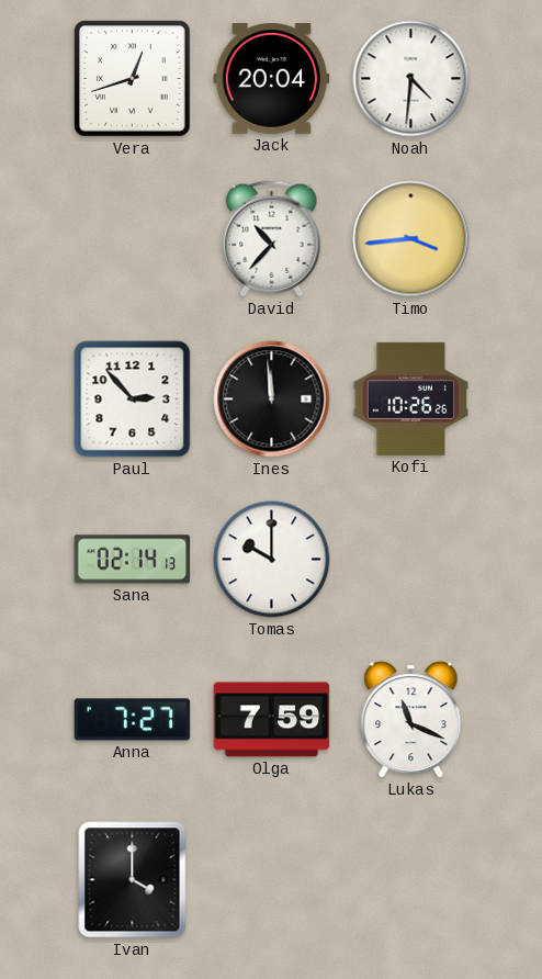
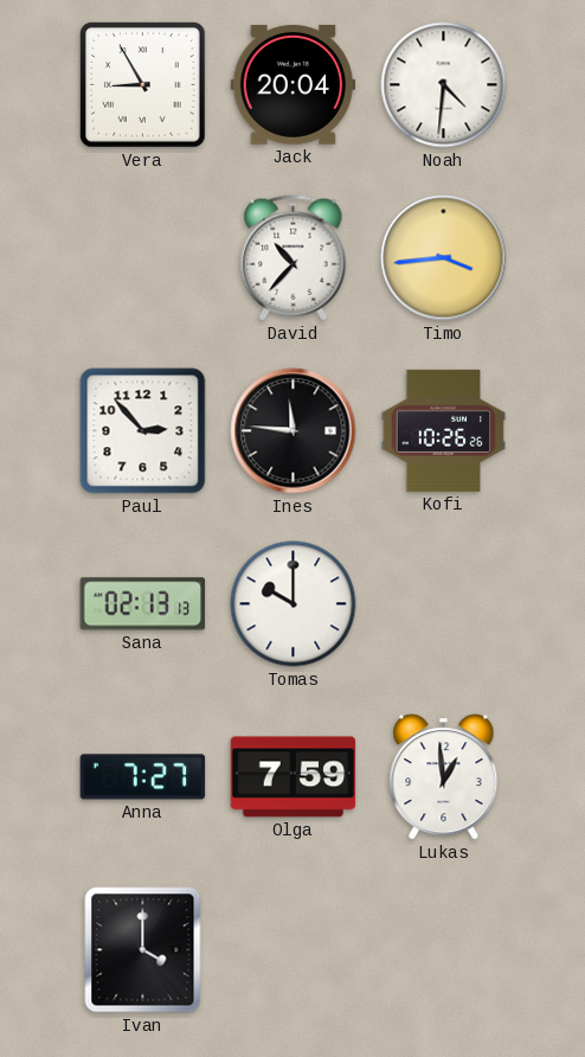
Vera: 12:42 -> 8:55 (143, 85)
Ines: 11:59 -> 11:46 (294, 431)
Sana: 02:14 -> 02:13 (143, 604)
Lukas: 11:19 -> 12:59 (444, 777)
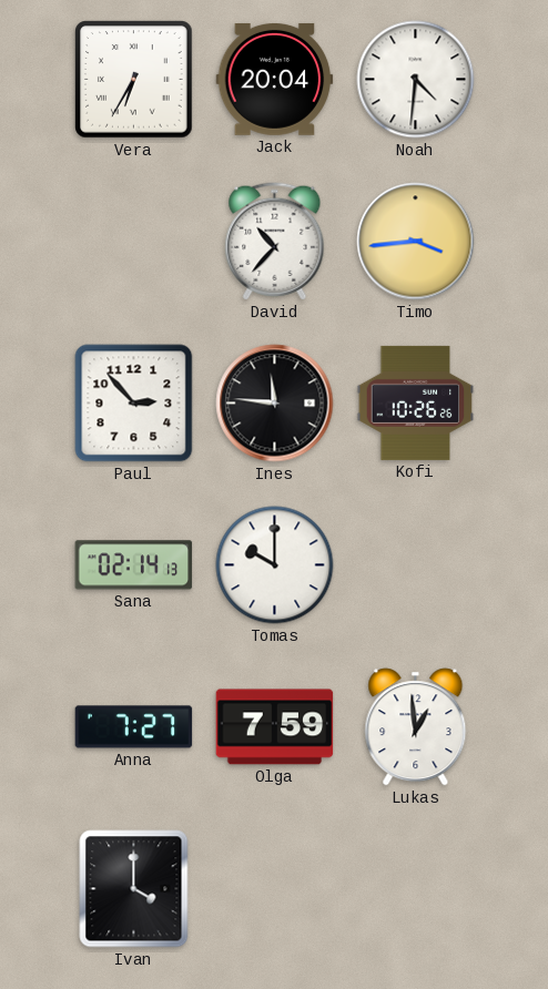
Vera: 8:55 -> 6:35 (134, 80)
Sana: 02:13 -> 02:14 (134, 565)
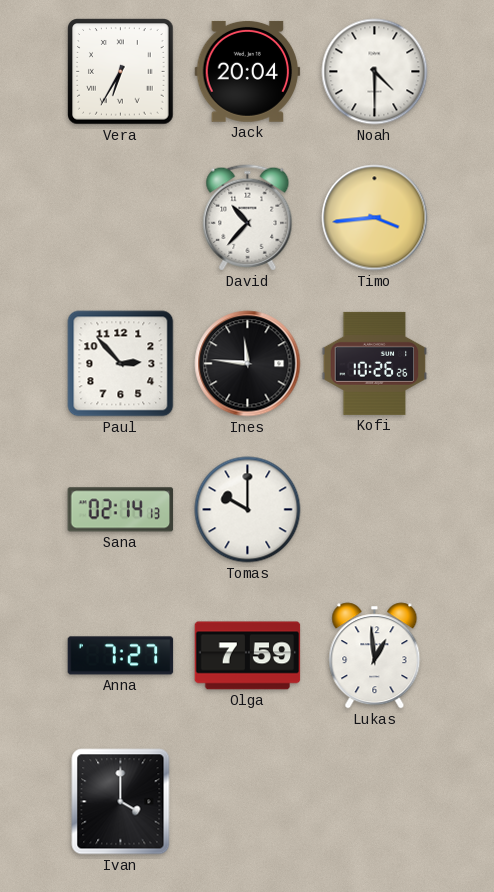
Noah: 4:31 -> 4:30 (375, 72)
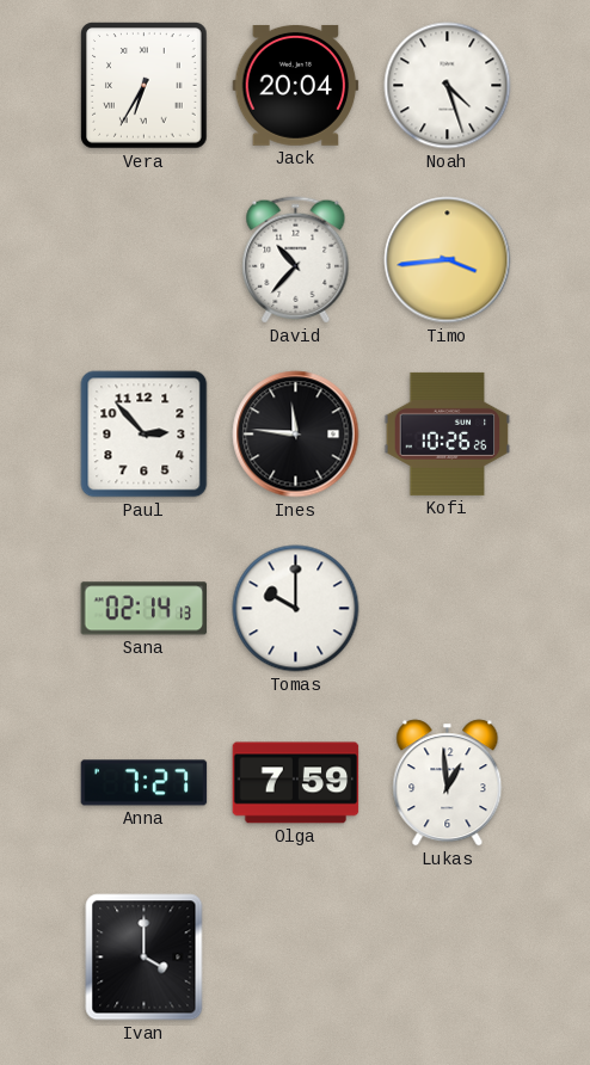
Noah: 4:30 -> 4:27 (448, 86)
